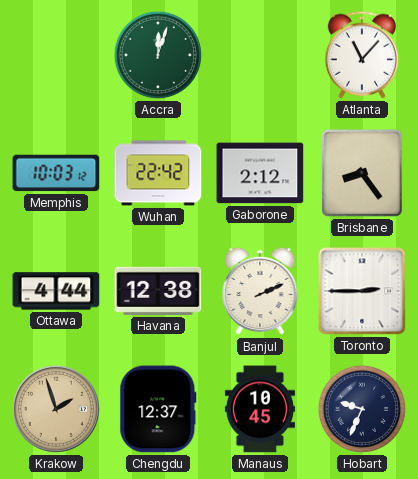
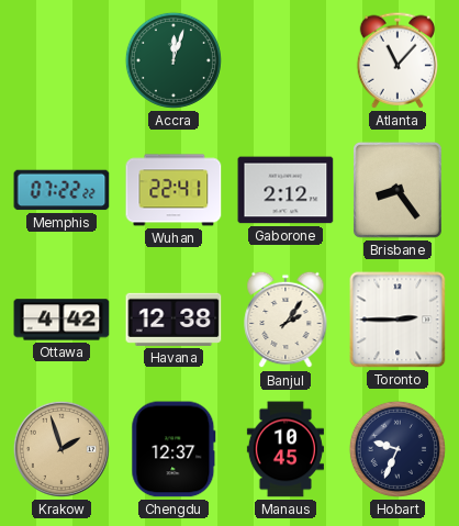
Memphis: 10:03 -> 07:22 (61, 190)
Wuhan: 22:42 -> 22:41 (173, 190)
Ottawa: 4:44 -> 4:42 (61, 320)
Banjul: 2:11 -> 2:06 (286, 320)
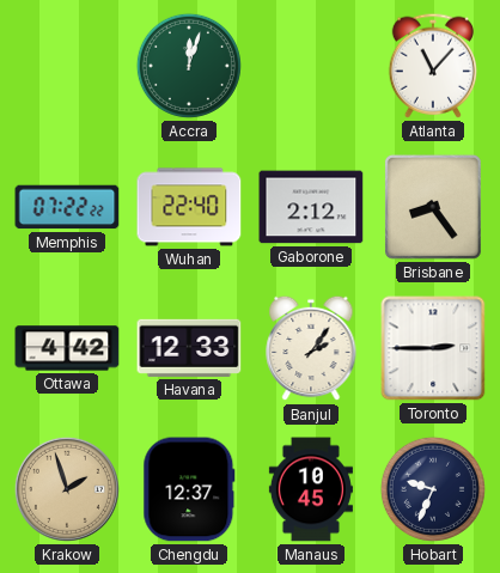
Wuhan: 22:41 -> 22:40 (189, 207)
Havana: 12:38 -> 12:33 (189, 348)
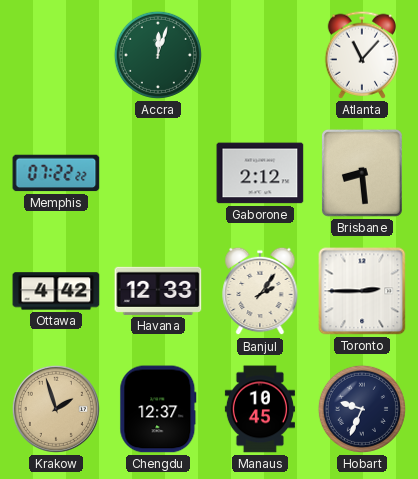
Wuhan: 22:40 -> none (189, 207)
Brisbane: 8:24 -> 8:29 (362, 173)
